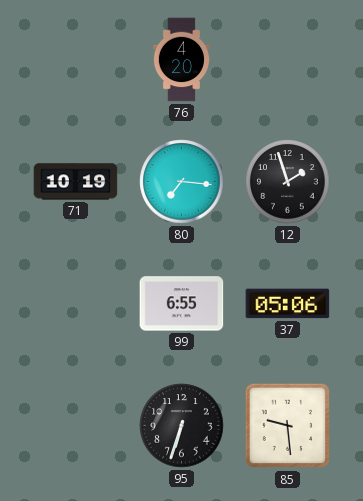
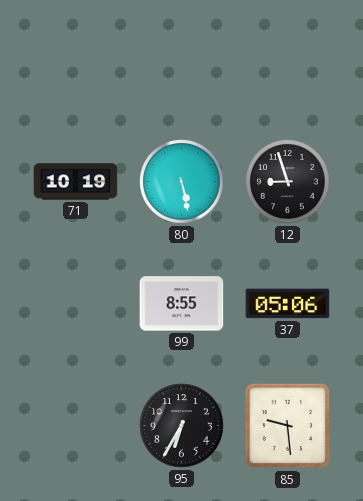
76: 4:20 -> none (181, 60)
80: 7:16 -> 5:28 (182, 182)
12: 1:57 -> 8:57 (288, 182)
99: 6:55 -> 8:55 (182, 304)
95: 6:33 -> 6:35 (182, 426)
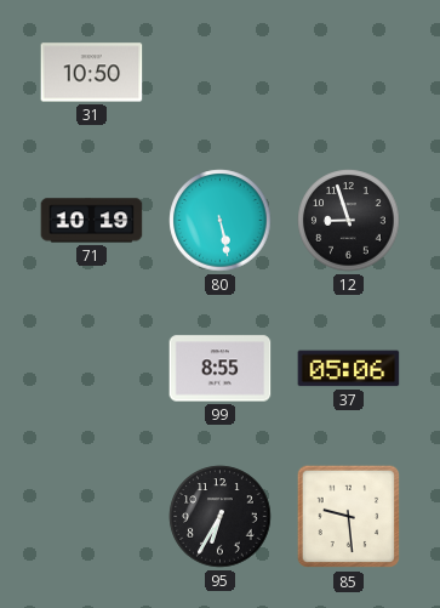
31: none -> 10:50 (92, 73)
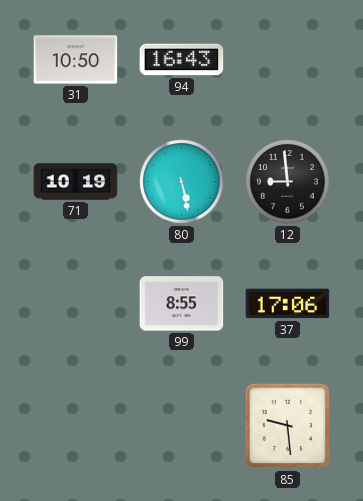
94: none -> 16:43 (182, 60)
12: 8:57 -> 8:59 (288, 182)
37: 05:06 -> 17:06 (288, 304)
95: 6:35 -> none (221, 517)
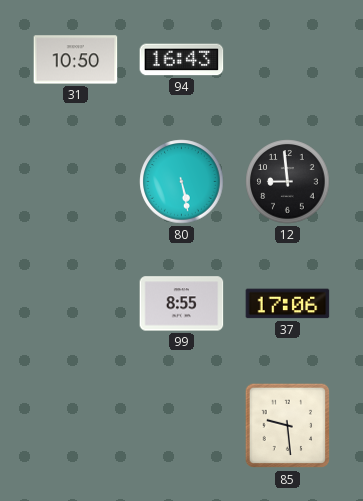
71: 10:19 -> none (76, 182)
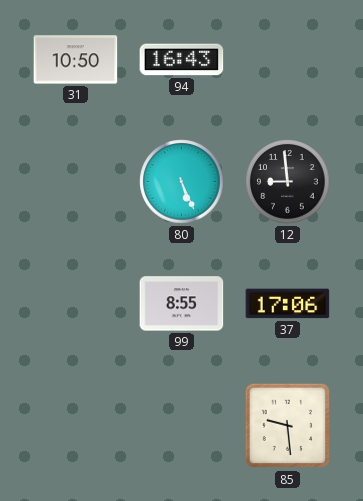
80: 5:28 -> 5:26 (182, 182)
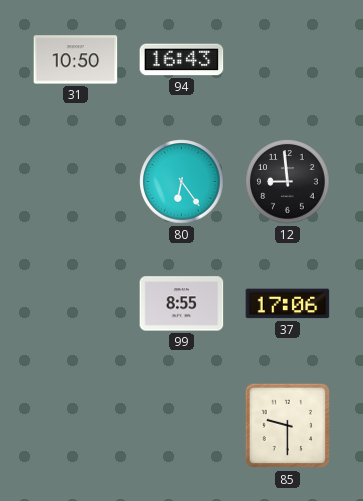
80: 5:26 -> 6:24 (182, 182)
85: 9:29 -> 9:30 (288, 426)
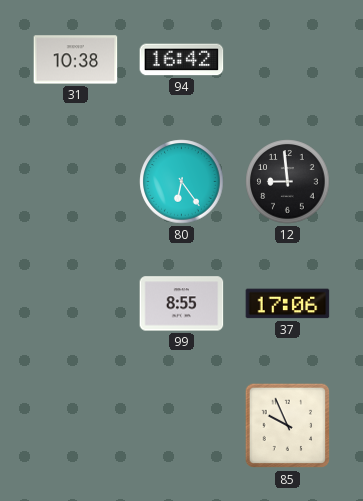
31: 10:50 -> 10:38 (76, 60)
94: 16:43 -> 16:42 (182, 60)
85: 9:30 -> 9:56 (288, 426)
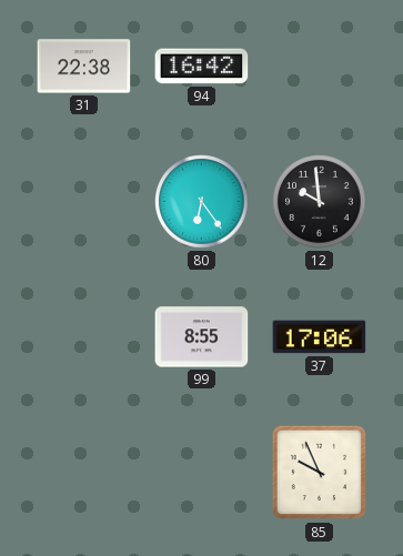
31: 10:38 -> 22:38 (84, 67)
12: 8:59 -> 9:59 (320, 202)
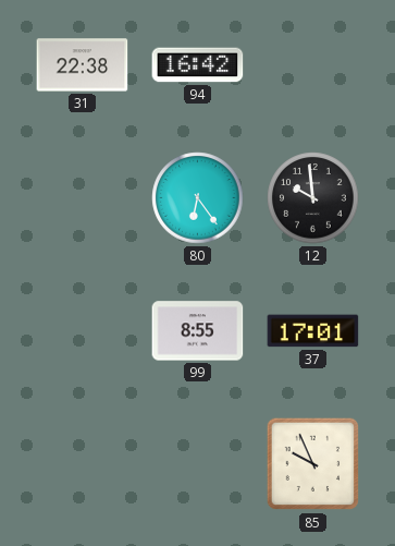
37: 17:06 -> 17:01 (313, 331)
